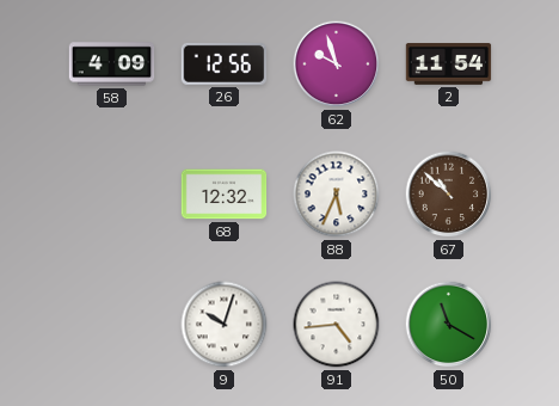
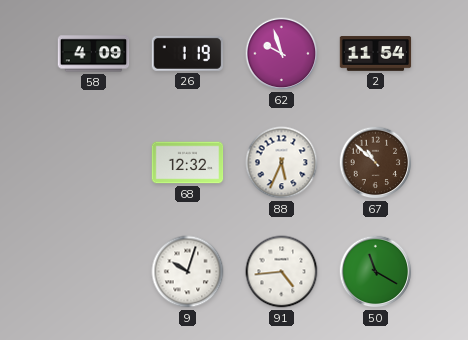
26: 12:56 -> 1:19 (188, 53)
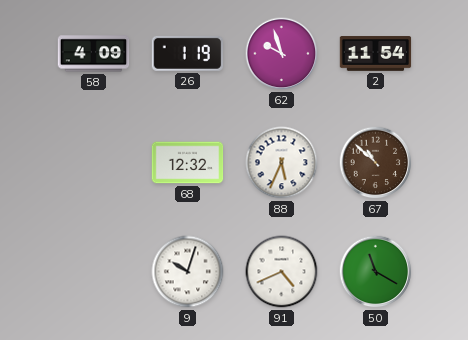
91: 4:44 -> 4:41 (282, 272)
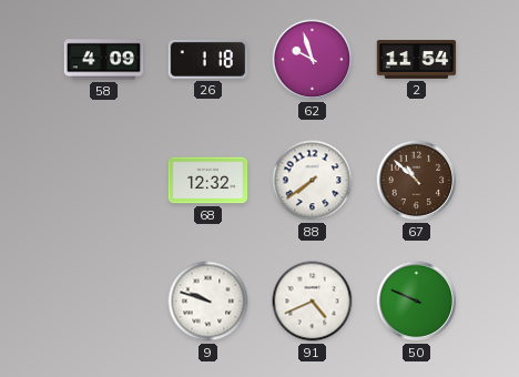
26: 1:19 -> 1:18 (208, 59)
88: 5:34 -> 7:39 (313, 181)
9: 10:03 -> 9:48 (208, 302)
50: 11:20 -> 9:49 (417, 302)
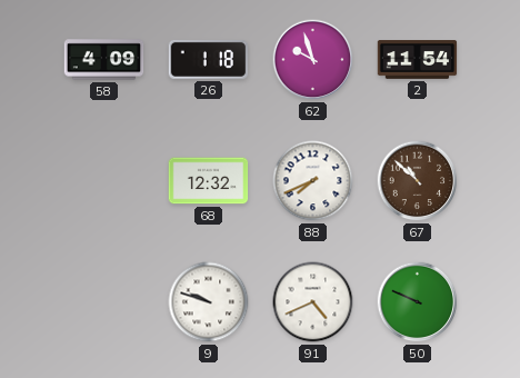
88: 7:39 -> 7:41 (313, 181)
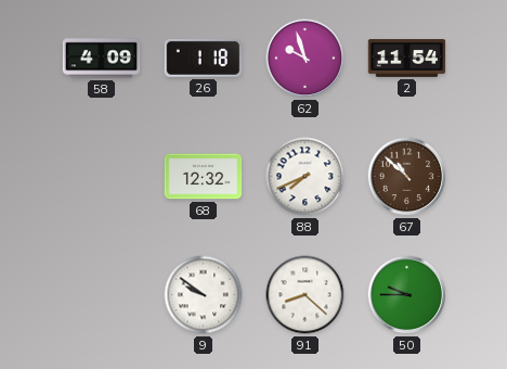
9: 9:48 -> 9:51 (204, 295)
91: 4:41 -> 8:22 (305, 295)
50: 9:49 -> 9:45 (407, 295)
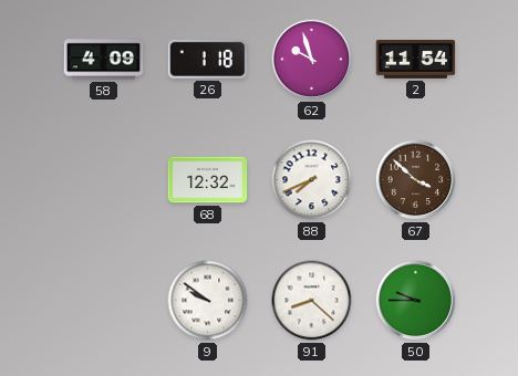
67: 10:52 -> 3:52 (416, 180)
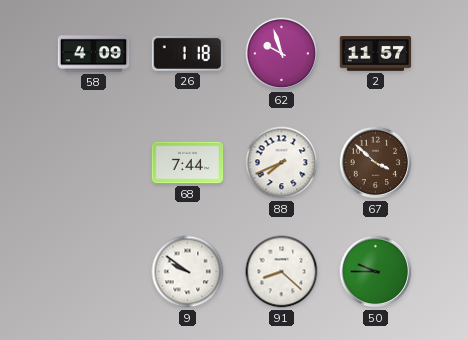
2: 11:54 -> 11:57 (376, 54)
68: 12:32 -> 7:44 (188, 163)
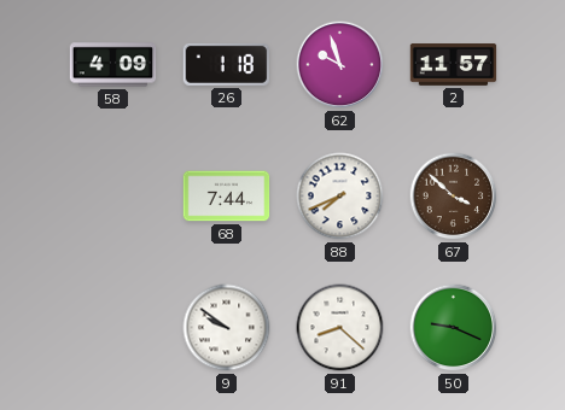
50: 9:45 -> 9:19 (454, 328)
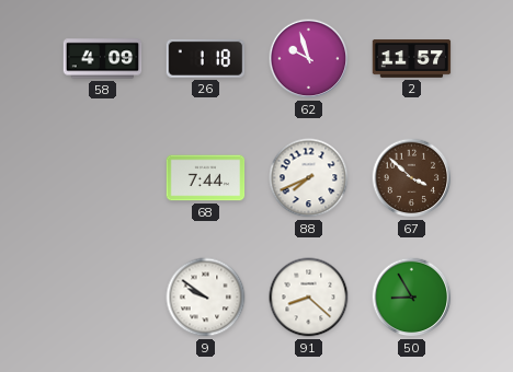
50: 9:19 -> 8:55 (412, 298)
